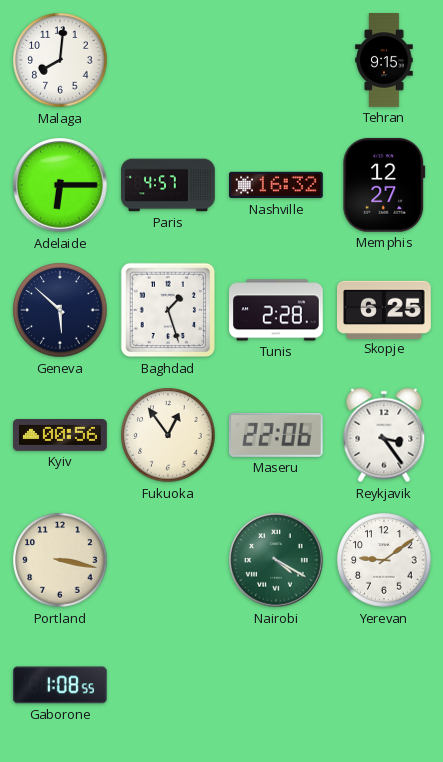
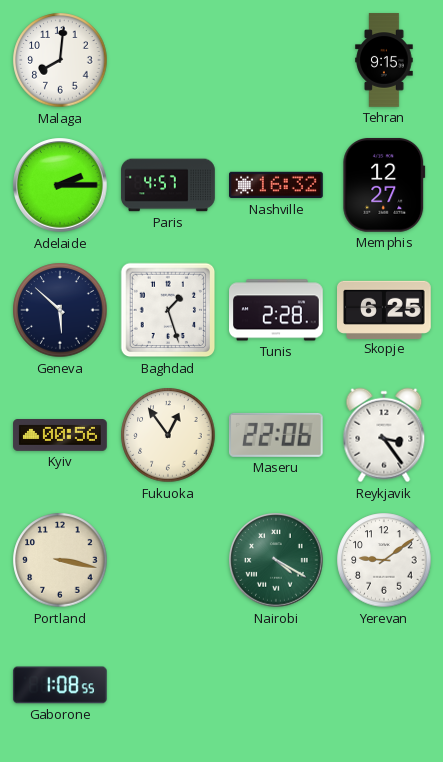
Adelaide: 6:15 -> 2:15 (60, 185)
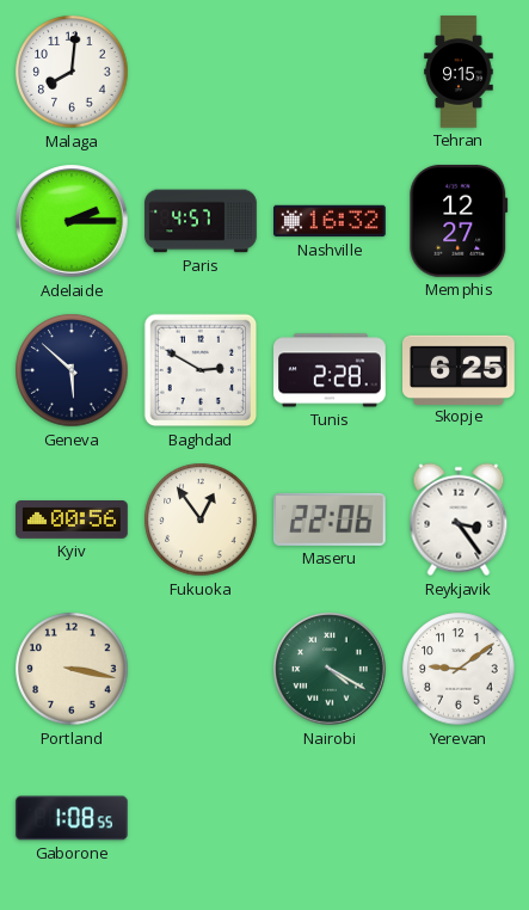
Baghdad: 1:27 -> 2:50 (201, 370)
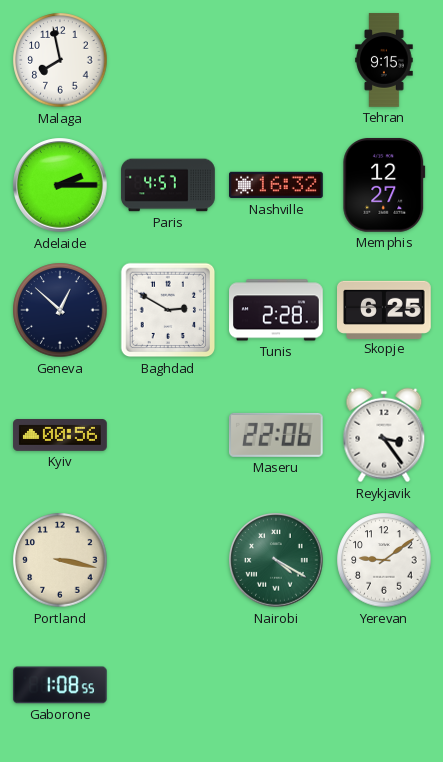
Malaga: 8:01 -> 7:58 (60, 60)
Geneva: 5:52 -> 12:52 (60, 310)
Fukuoka: 12:54 -> none (201, 519)
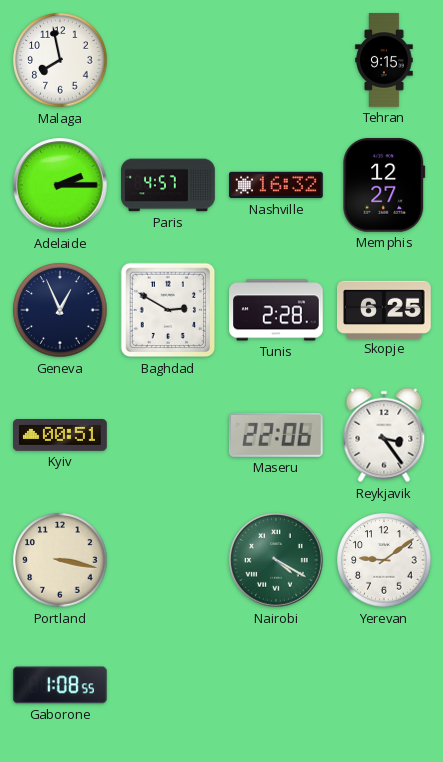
Geneva: 12:52 -> 12:56 (60, 310)
Kyiv: 00:56 -> 00:51 (60, 436)
